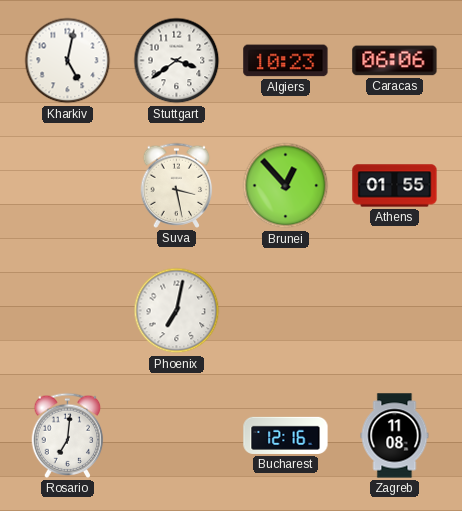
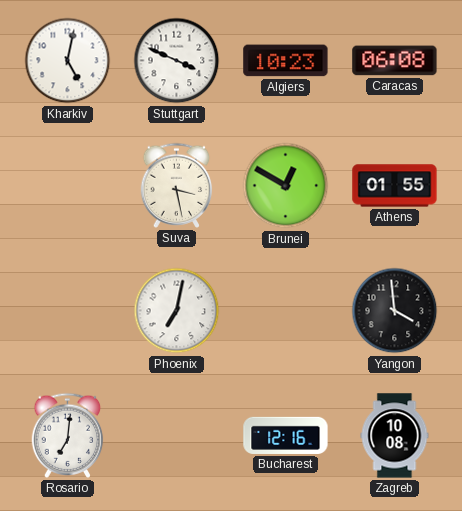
Stuttgart: 3:39 -> 3:49 (177, 61)
Caracas: 06:06 -> 06:08 (395, 61)
Brunei: 12:53 -> 12:50 (286, 186)
Yangon: none -> 3:59 (395, 311)
Zagreb: 11:08 -> 10:08 (395, 436)
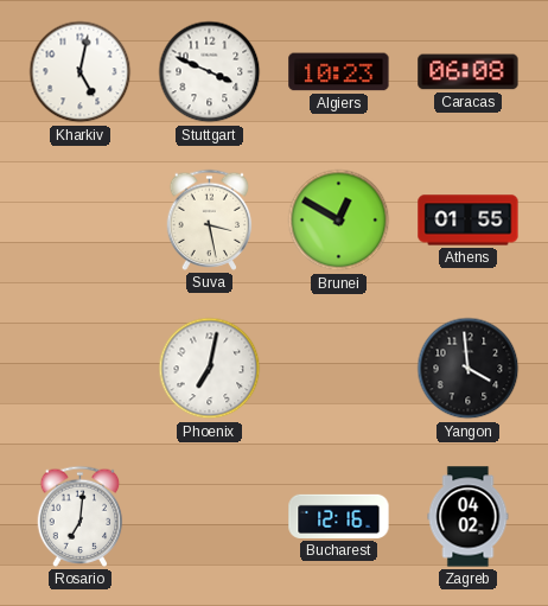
Zagreb: 10:08 -> 04:02 (469, 517)
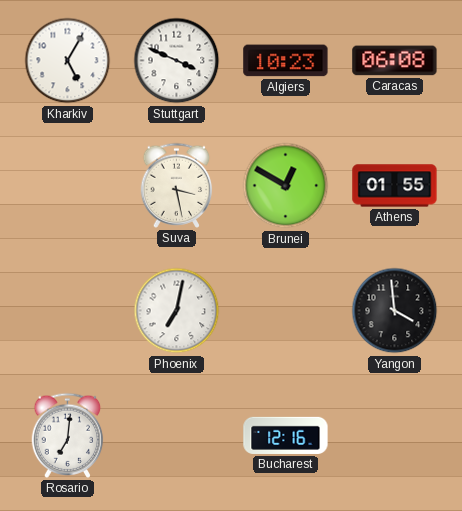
Kharkiv: 5:02 -> 5:05 (68, 61)
Zagreb: 04:02 -> none (469, 517)
